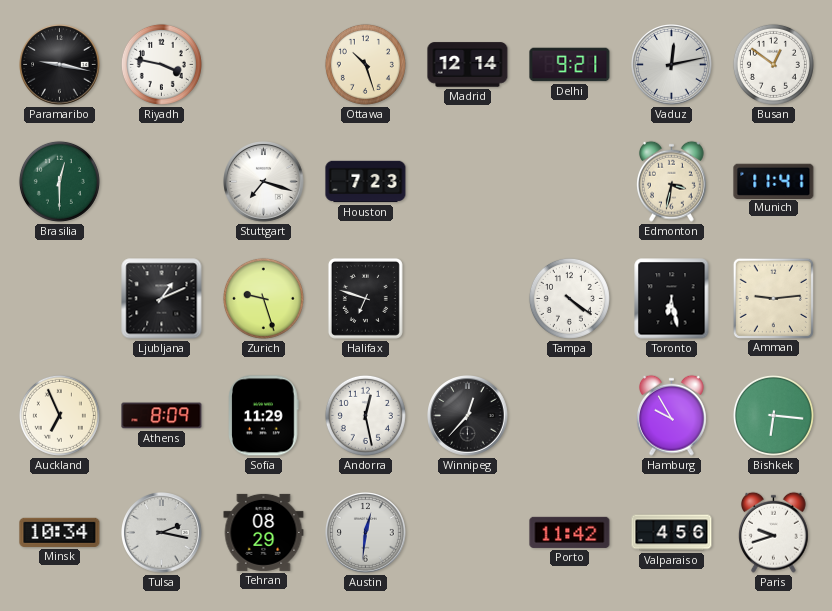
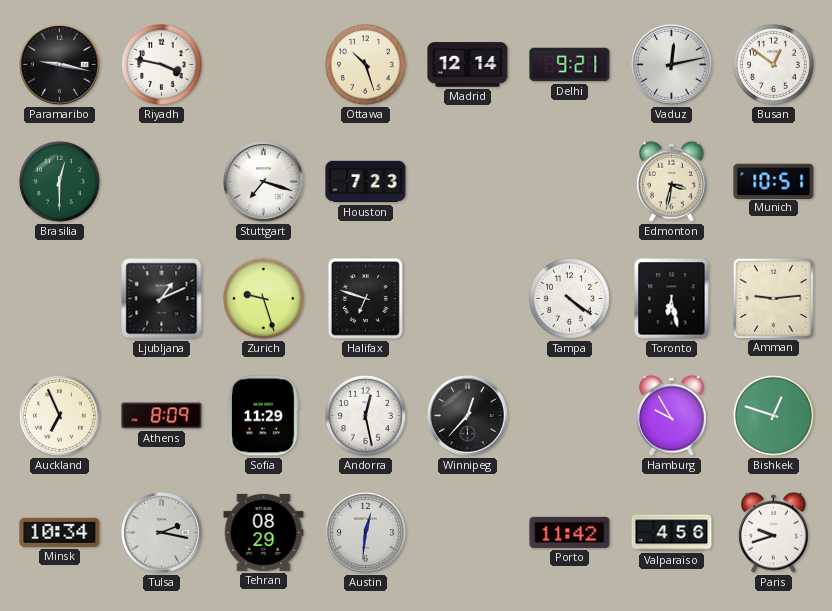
Munich: 11:41 -> 10:51 (774, 181)
Bishkek: 6:16 -> 12:48 (773, 415)
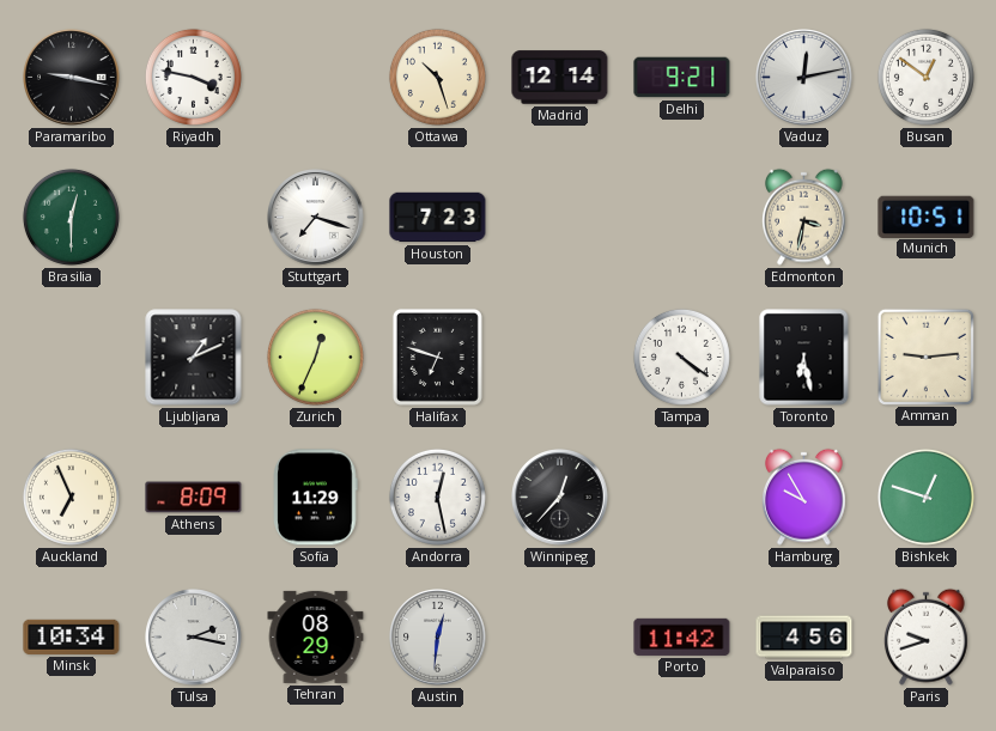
Zurich: 9:27 -> 12:34 (315, 357)
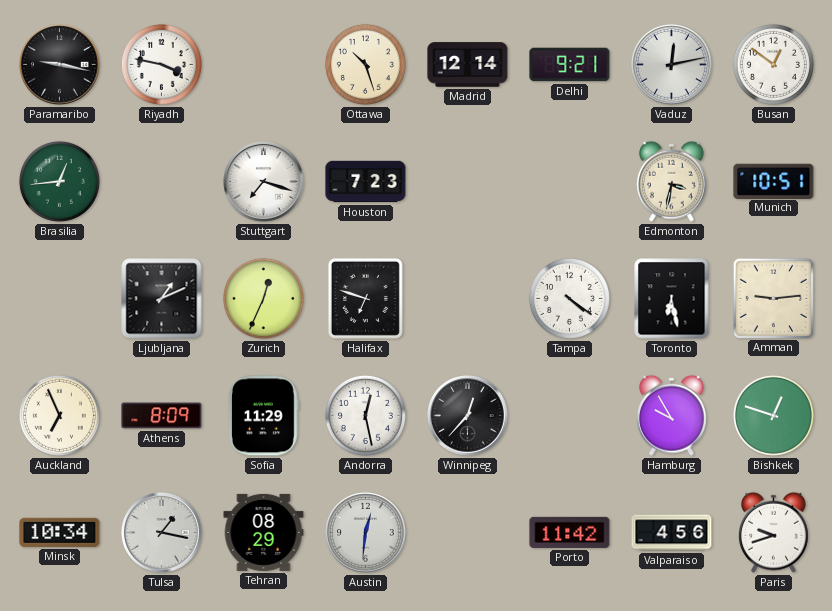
Brasilia: 12:30 -> 12:44 (59, 181)
Tulsa: 2:17 -> 1:17 (162, 533)
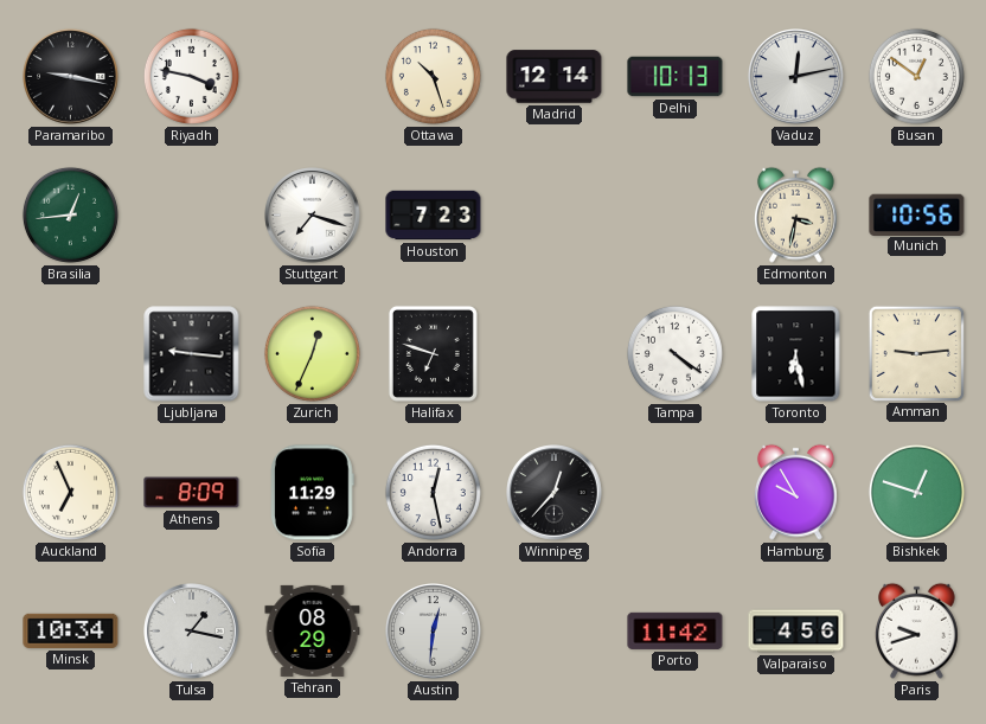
Delhi: 9:21 -> 10:13 (676, 77)
Munich: 10:51 -> 10:56 (917, 214)
Ljubljana: 1:11 -> 9:16 (192, 354)
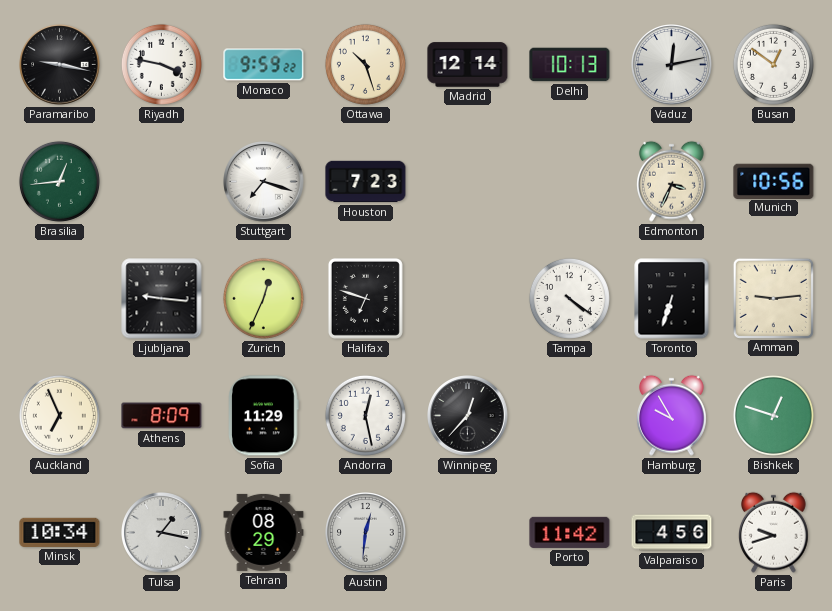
Monaco: none -> 9:59 (264, 65)
Edmonton: 3:32 -> 3:34 (671, 181)
Toronto: 6:28 -> 6:33 (672, 299)
